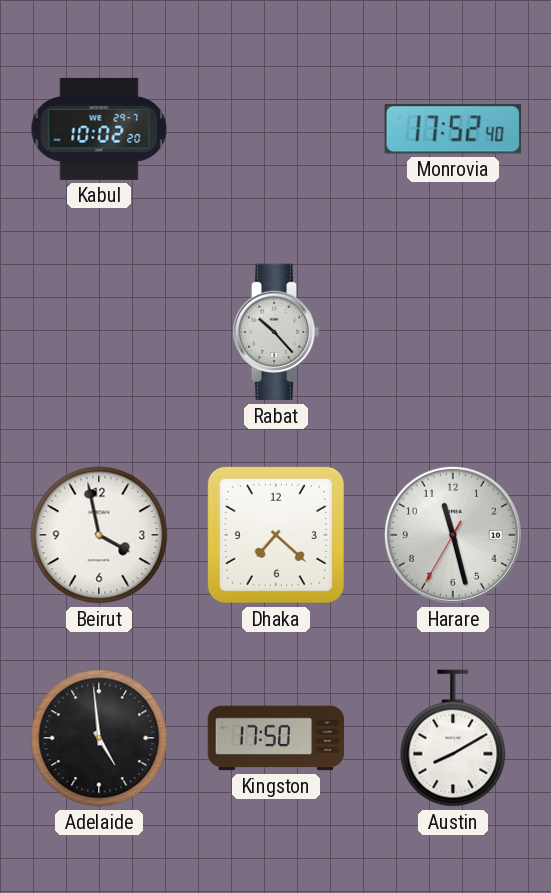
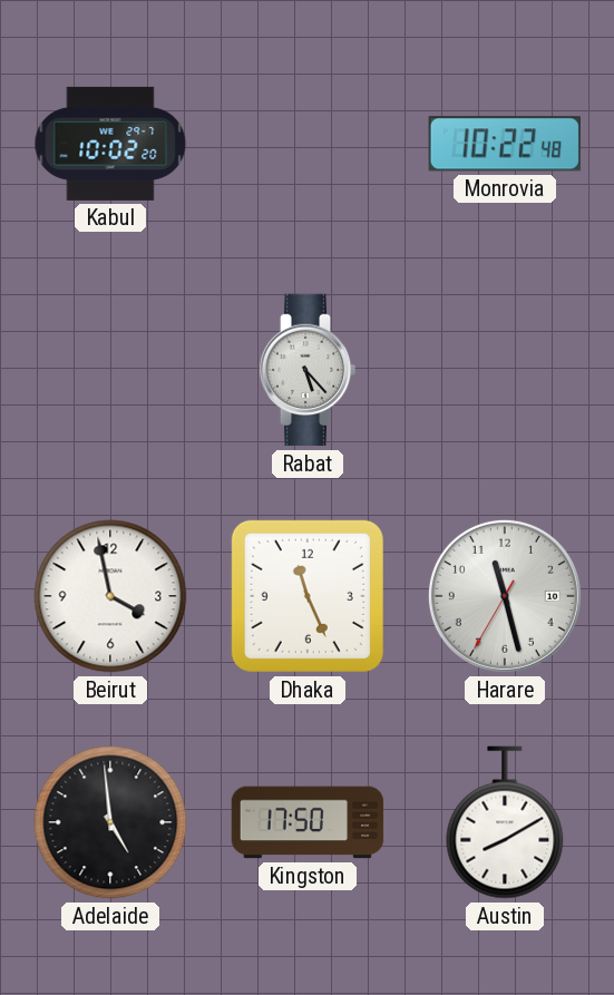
Monrovia: 17:52 -> 10:22 (505, 144)
Rabat: 10:23 -> 5:23 (308, 370)
Dhaka: 7:22 -> 11:26 (308, 596)
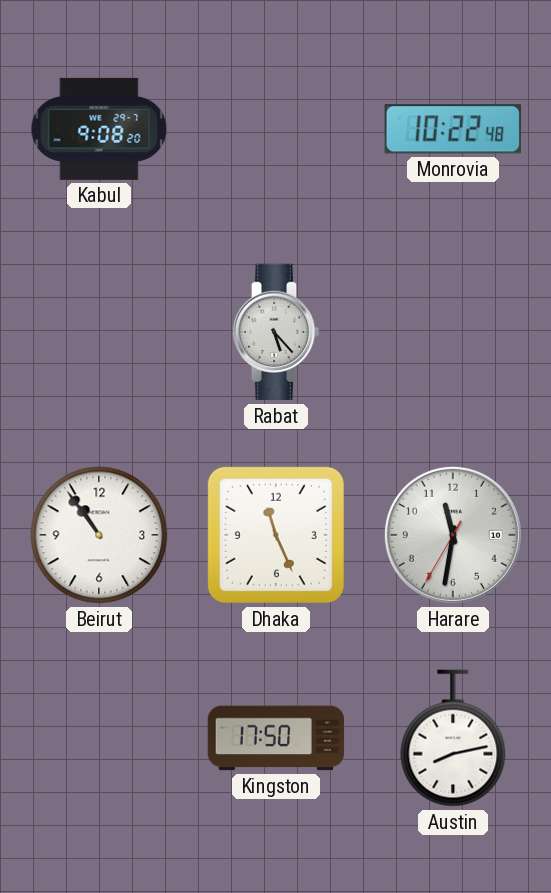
Kabul: 10:02 -> 9:08 (99, 129)
Beirut: 3:58 -> 10:54 (99, 535)
Harare: 11:27 -> 11:31 (453, 535)
Adelaide: 4:59 -> none (110, 822)
Austin: 8:10 -> 8:13 (453, 738)
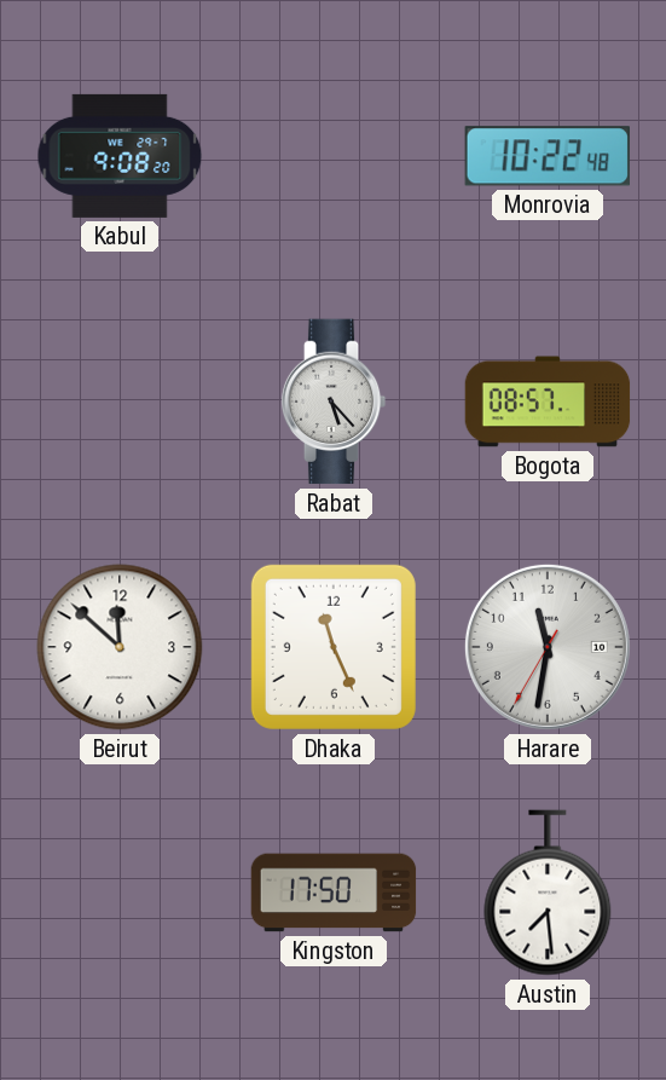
Bogota: none -> 08:57 (548, 402)
Beirut: 10:54 -> 11:52 (120, 647)
Austin: 8:13 -> 7:29 (548, 893)
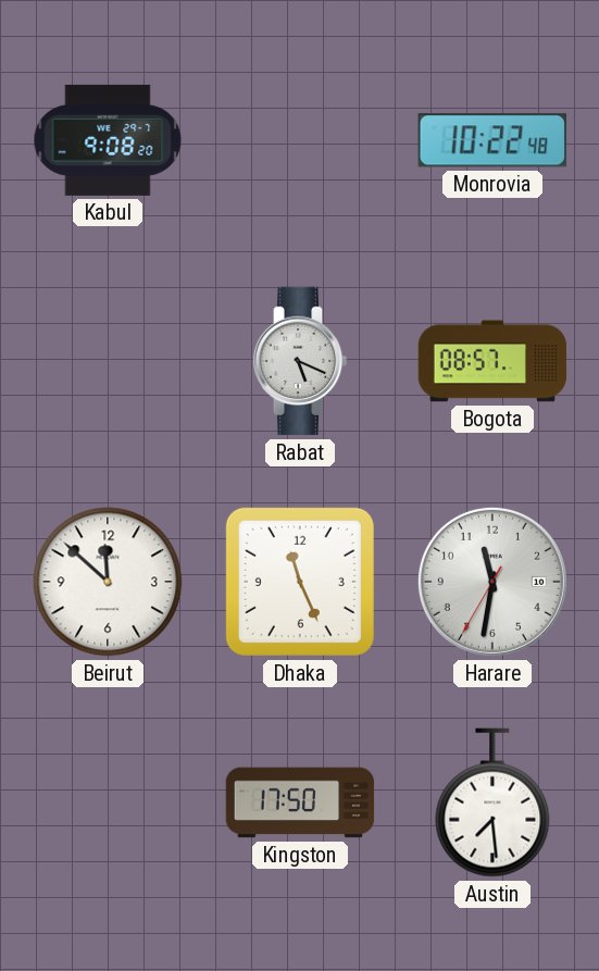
Rabat: 5:23 -> 5:19 (300, 361)
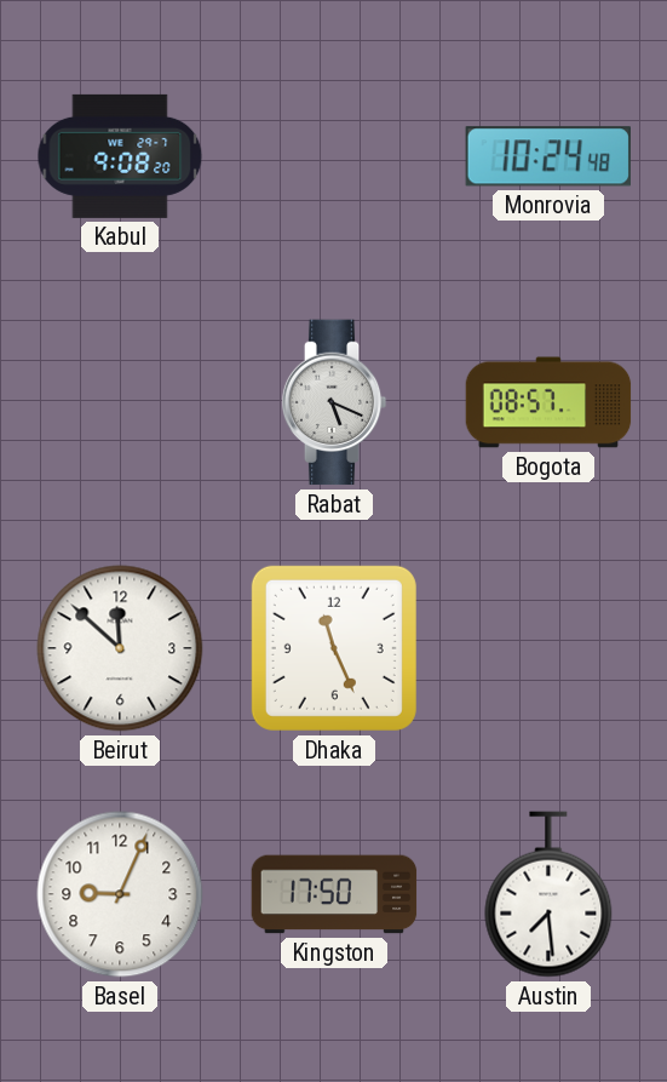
Monrovia: 10:22 -> 10:24 (548, 156)
Harare: 11:31 -> none (492, 582)
Basel: none -> 9:04 (120, 894)
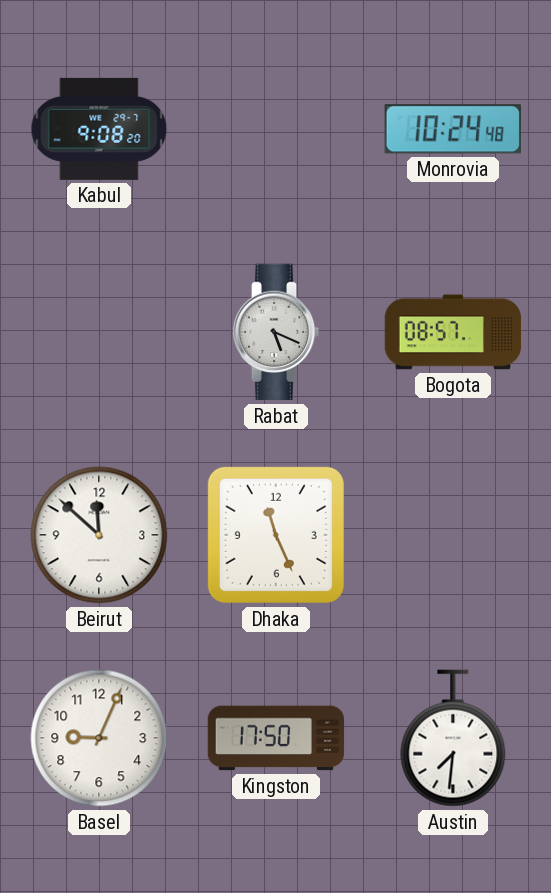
Austin: 7:29 -> 7:31 (453, 738)
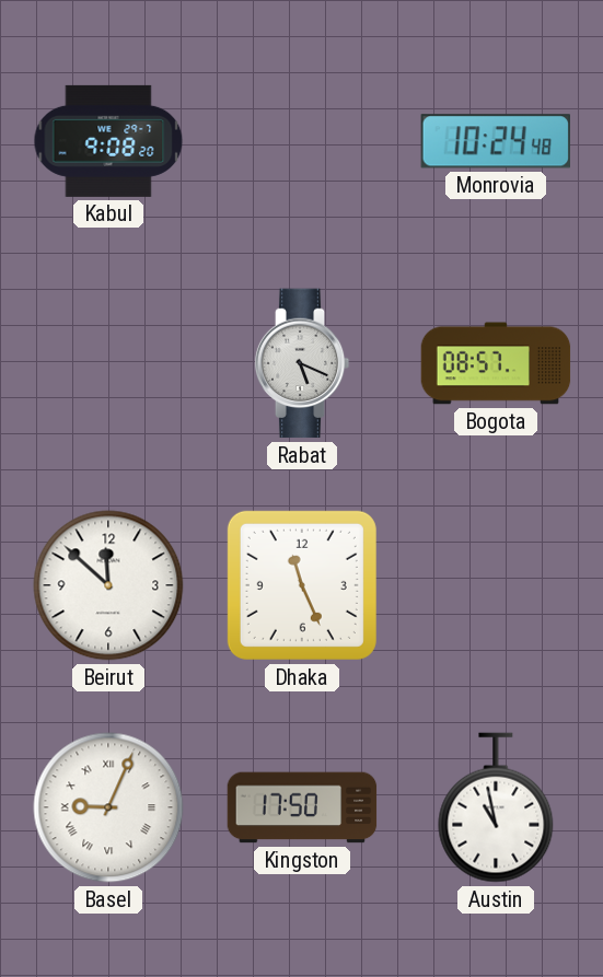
Basel numerals: Arabic -> Roman (108, 807)
Austin: 7:31 -> 10:58 (496, 807)
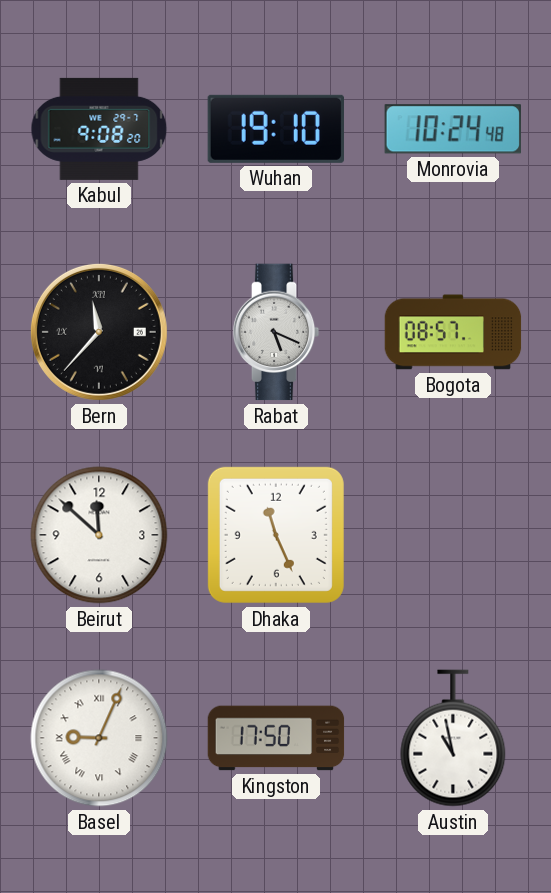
Wuhan: none -> 19:10 (275, 129)
Bern: none -> 11:37 (99, 332)
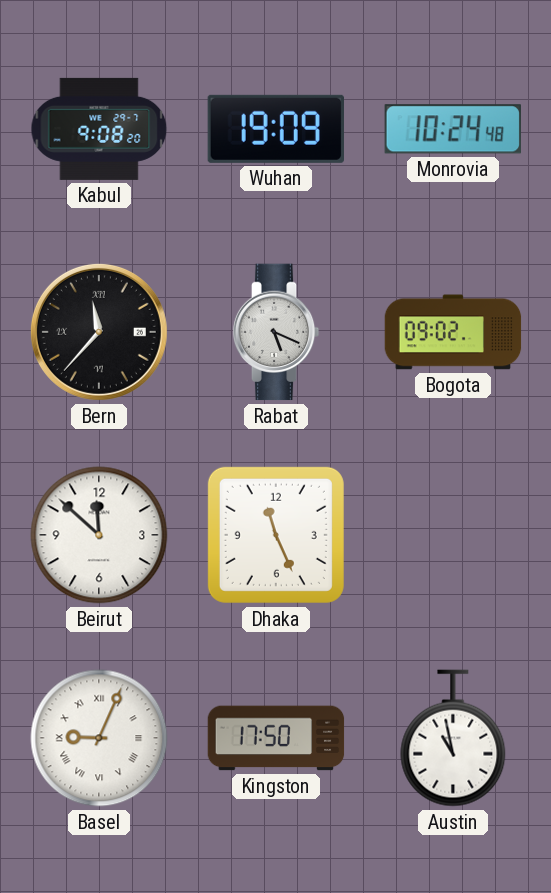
Wuhan: 19:10 -> 19:09 (275, 129)
Bogota: 08:57 -> 09:02 (453, 332)
